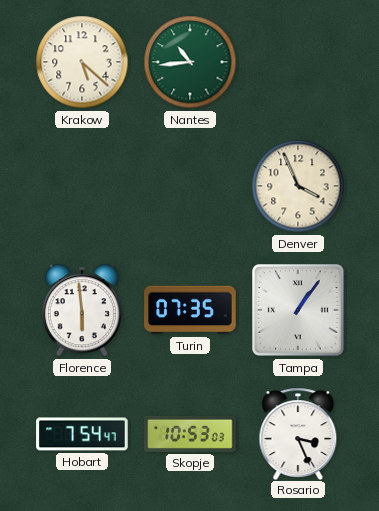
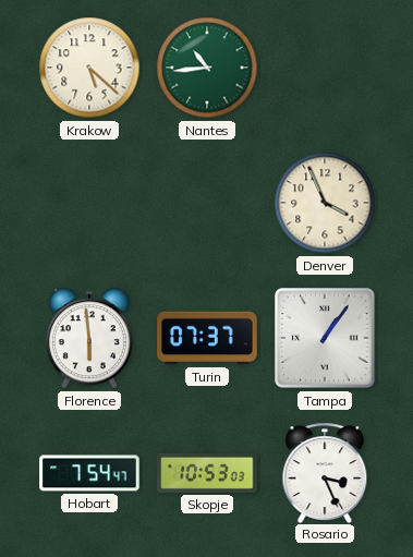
Turin: 07:35 -> 07:37 (207, 338)
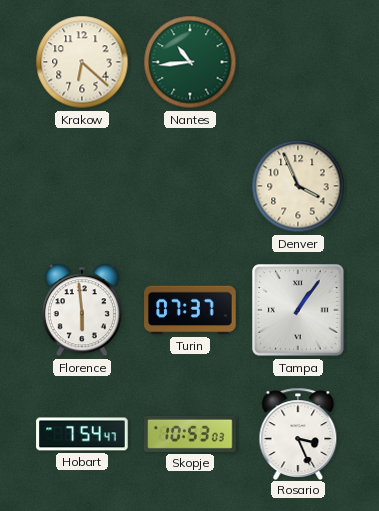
Krakow: 5:22 -> 6:22 (82, 62)
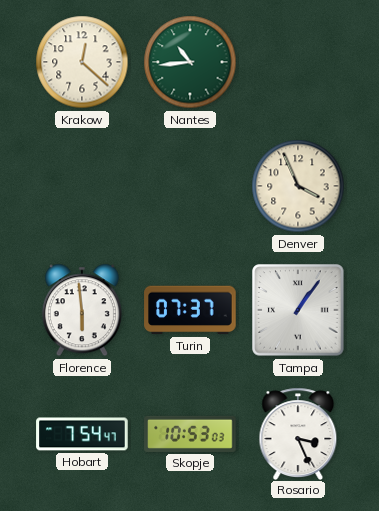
Krakow: 6:22 -> 12:22 (82, 62)
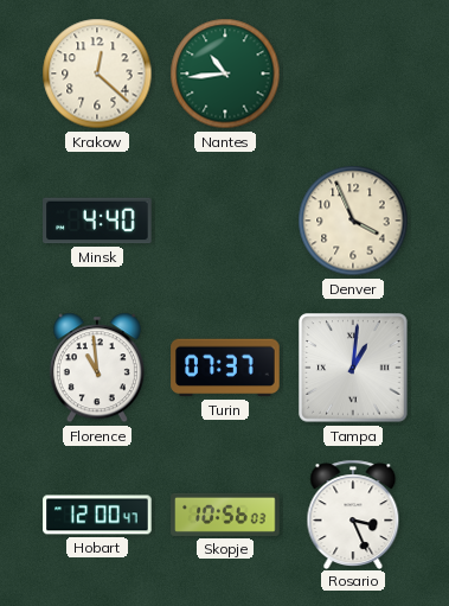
Minsk: none -> 4:40 (97, 221)
Florence: 5:59 -> 10:59 (97, 368)
Tampa: 1:06 -> 1:01 (353, 368)
Hobart: 7:54 -> 12:00 (97, 515)
Skopje: 10:53 -> 10:56 (225, 515)
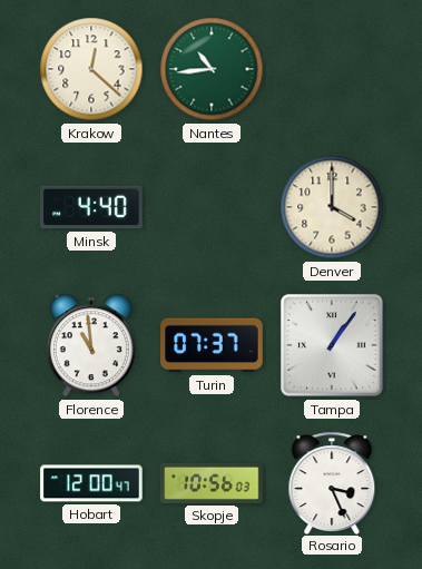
Denver: 3:56 -> 4:00 (332, 207)
Tampa: 1:01 -> 1:06 (332, 345)
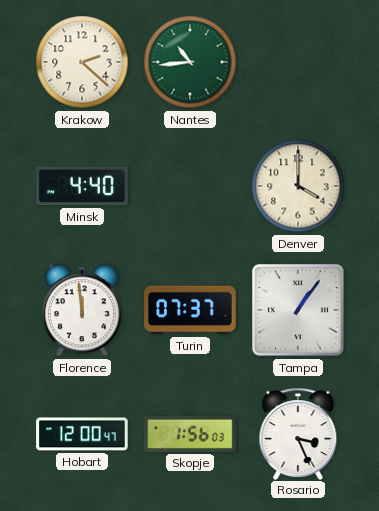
Krakow: 12:22 -> 2:22 (82, 62)
Florence: 10:59 -> 11:59 (82, 310)
Skopje: 10:56 -> 1:56 (190, 434)
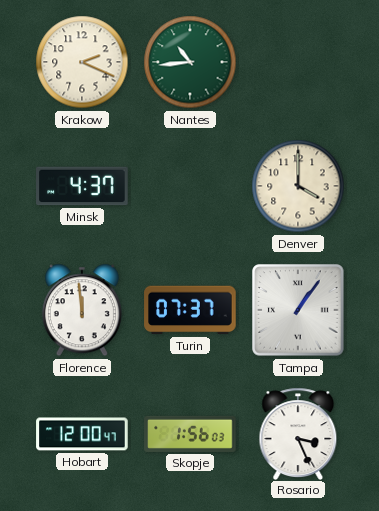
Krakow: 2:22 -> 2:19 (82, 62)
Minsk: 4:40 -> 4:37 (82, 186)
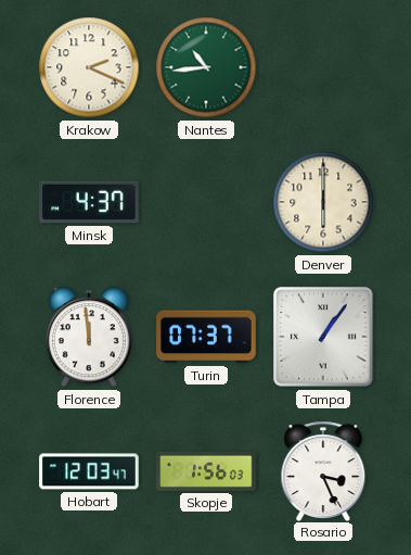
Denver: 4:00 -> 6:00 (323, 202)
Hobart: 12:00 -> 12:03 (89, 471)
